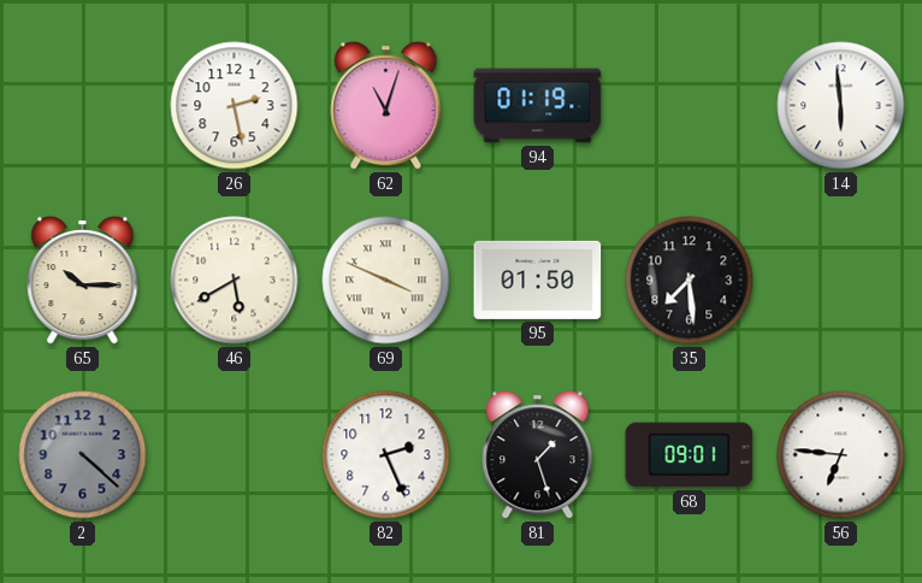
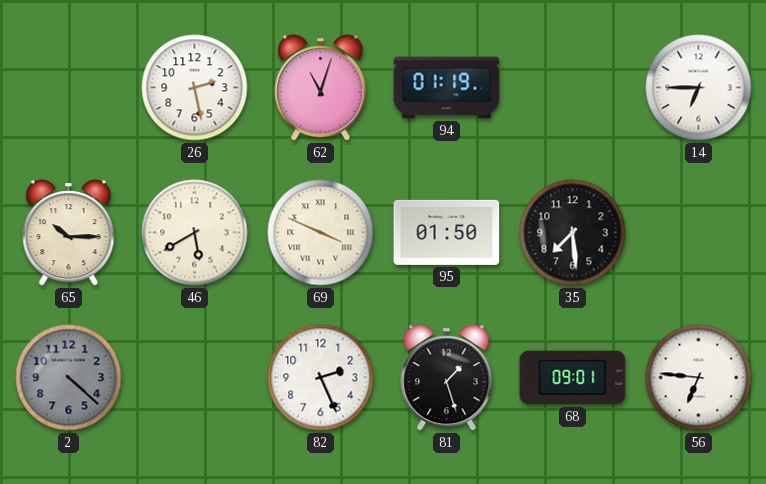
14: 5:59 -> 6:45 (699, 88)
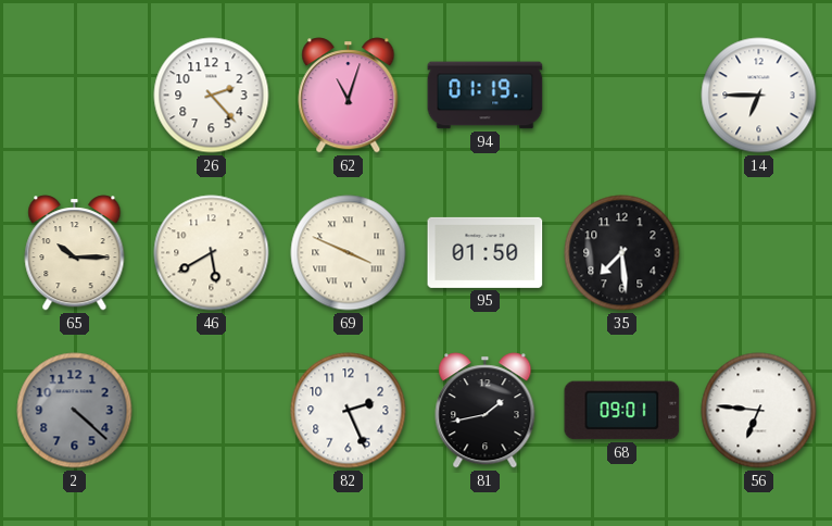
26: 2:28 -> 2:23 (212, 96)
81: 1:27 -> 1:43 (486, 411)
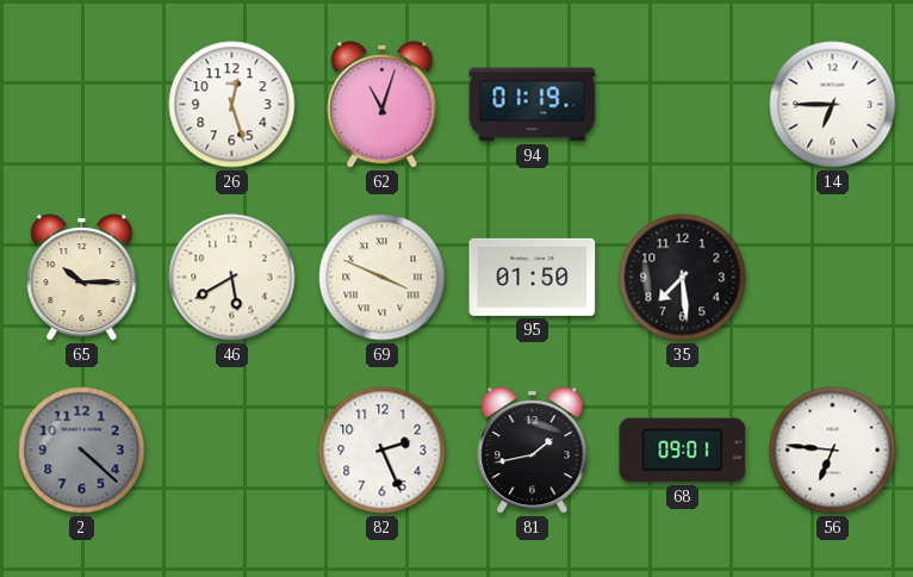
26: 2:23 -> 12:27 (232, 105)
